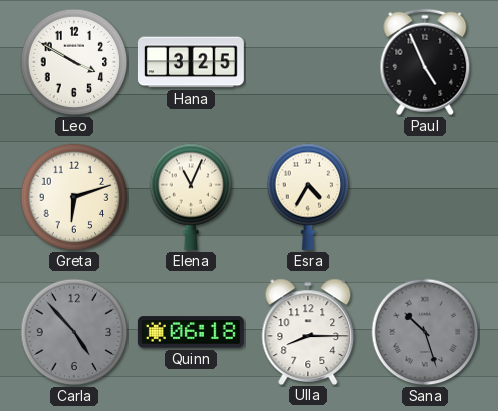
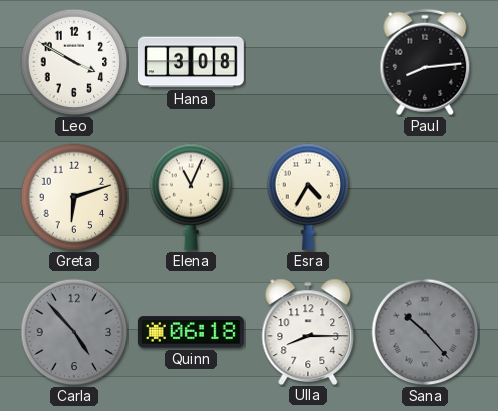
Hana: 3:25 -> 3:08 (191, 62)
Paul: 4:56 -> 8:14 (425, 62)
Sana: 10:27 -> 10:23 (425, 332)
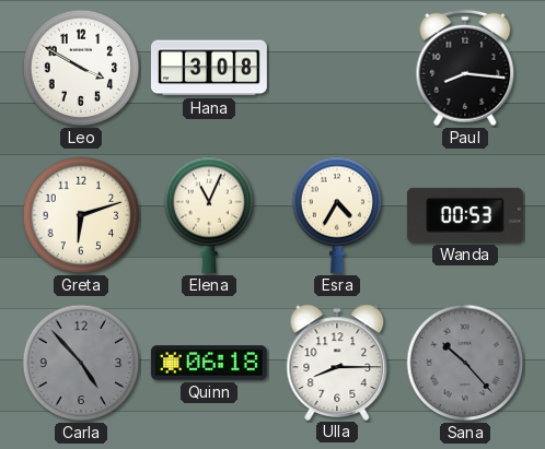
Paul: 8:14 -> 8:16 (465, 68)
Wanda: none -> 00:53 (465, 215)
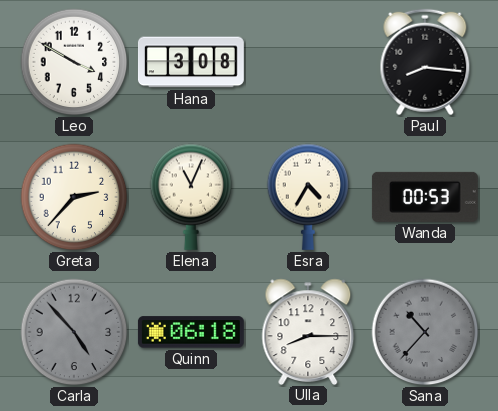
Greta: 6:12 -> 2:37 (74, 197)
Sana: 10:23 -> 10:37 (425, 332)
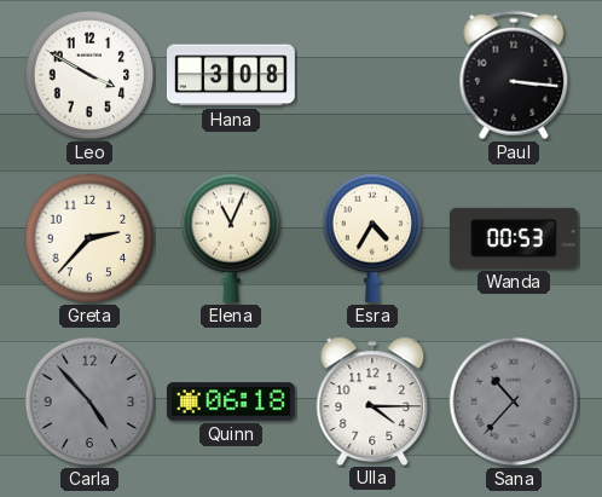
Paul: 8:16 -> 3:16 (514, 75)
Ulla: 8:15 -> 4:15 (372, 400)
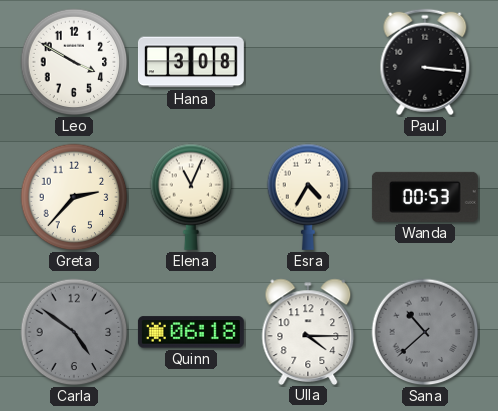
Carla: 4:53 -> 4:51 (74, 332)
Sana: 10:37 -> 10:38 (425, 332)
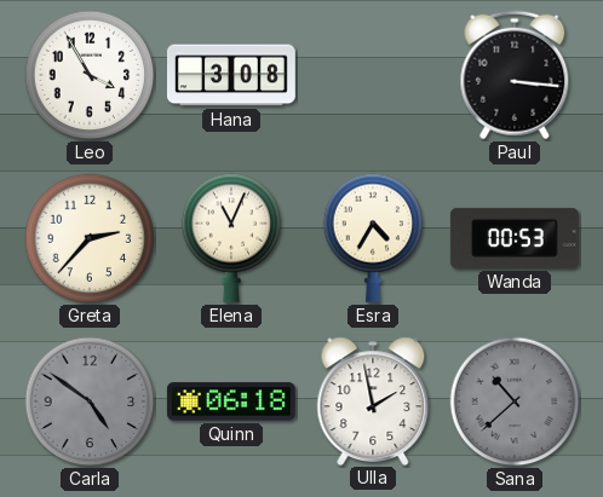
Leo: 3:50 -> 3:55 (90, 75)
Ulla: 4:15 -> 1:58 (373, 400)
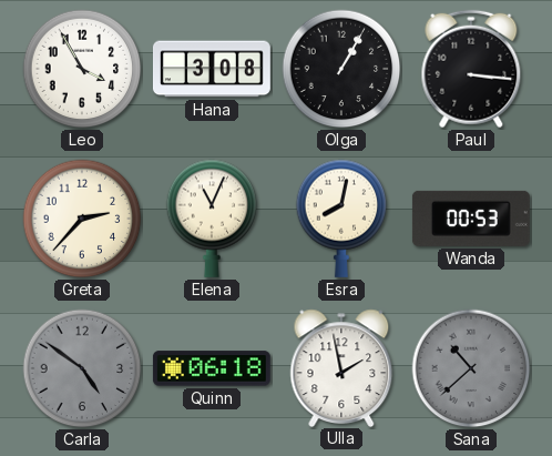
Olga: none -> 1:05 (341, 69)
Esra: 4:35 -> 8:02 (341, 219)
